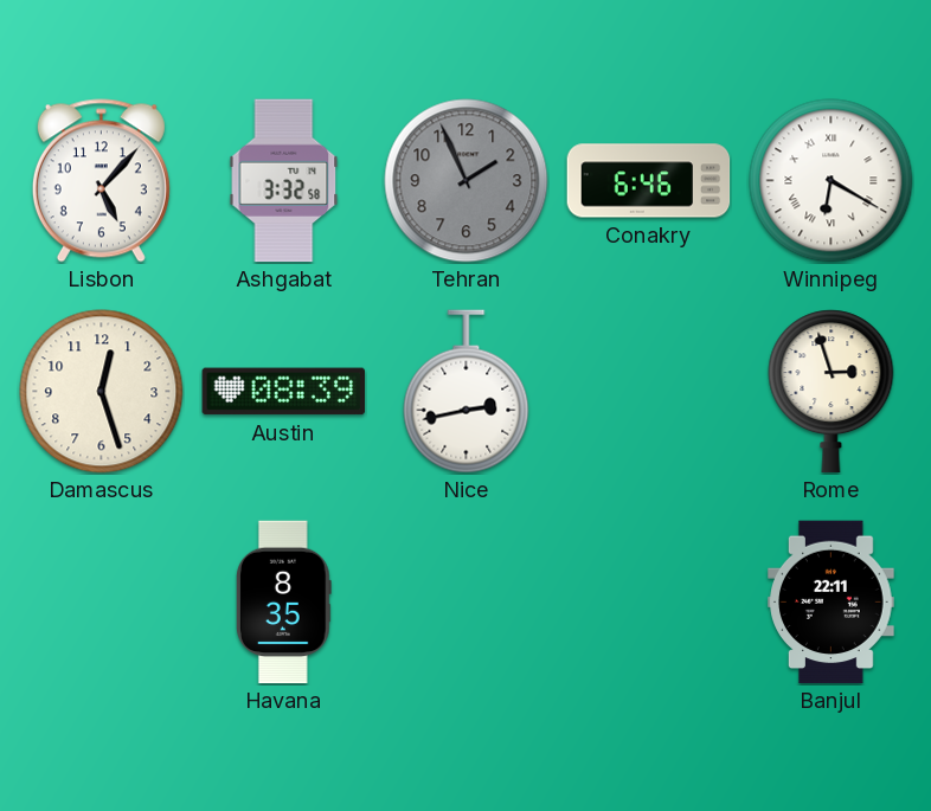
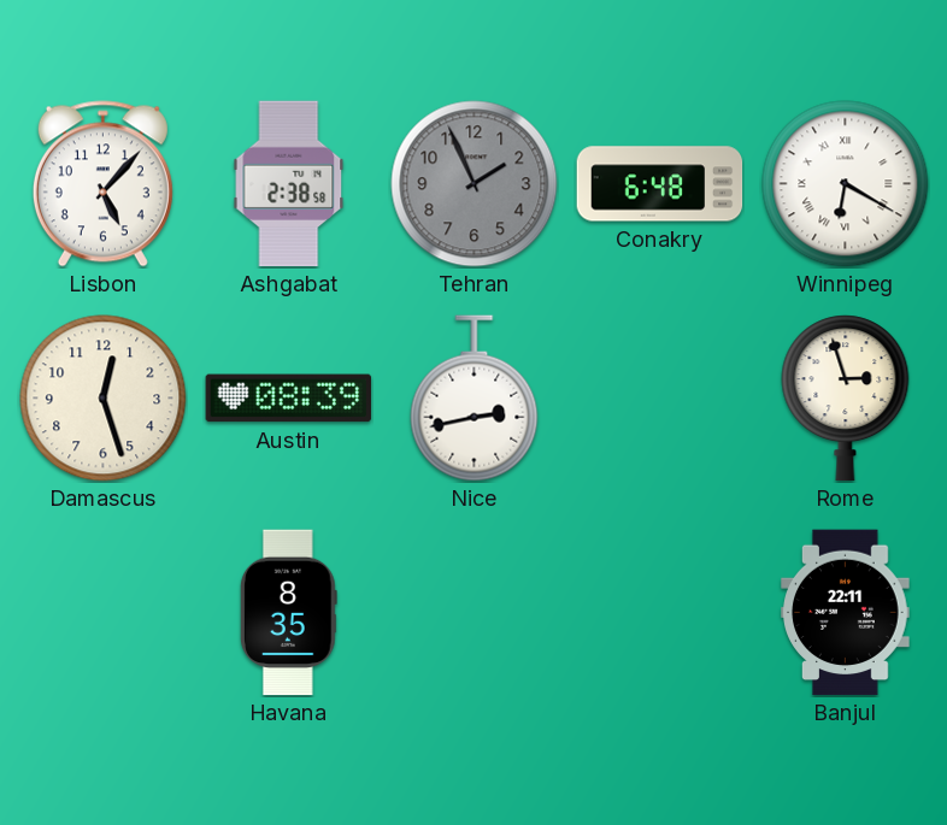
Ashgabat: 3:32 -> 2:38 (289, 184)
Conakry: 6:46 -> 6:48 (660, 184)
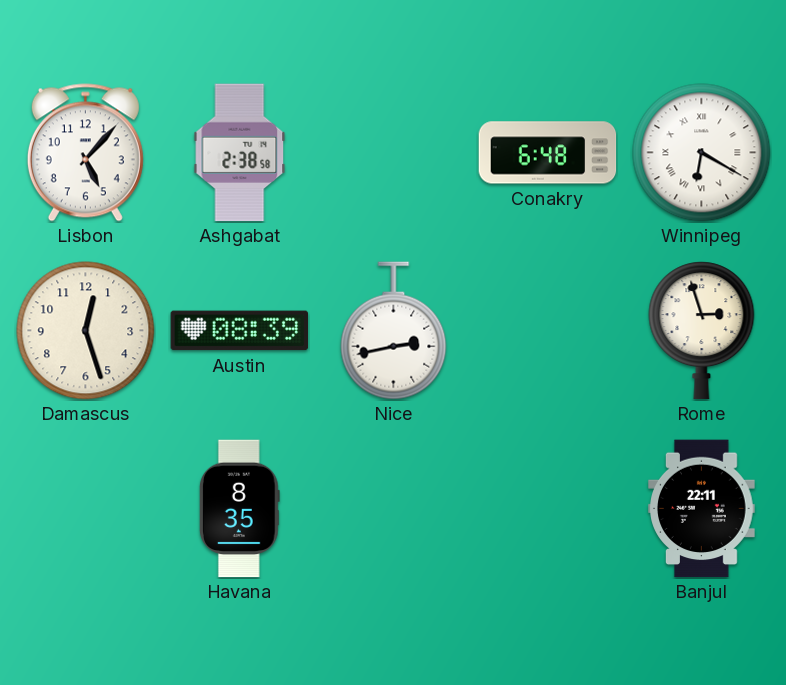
Tehran: 1:56 -> none (475, 184)
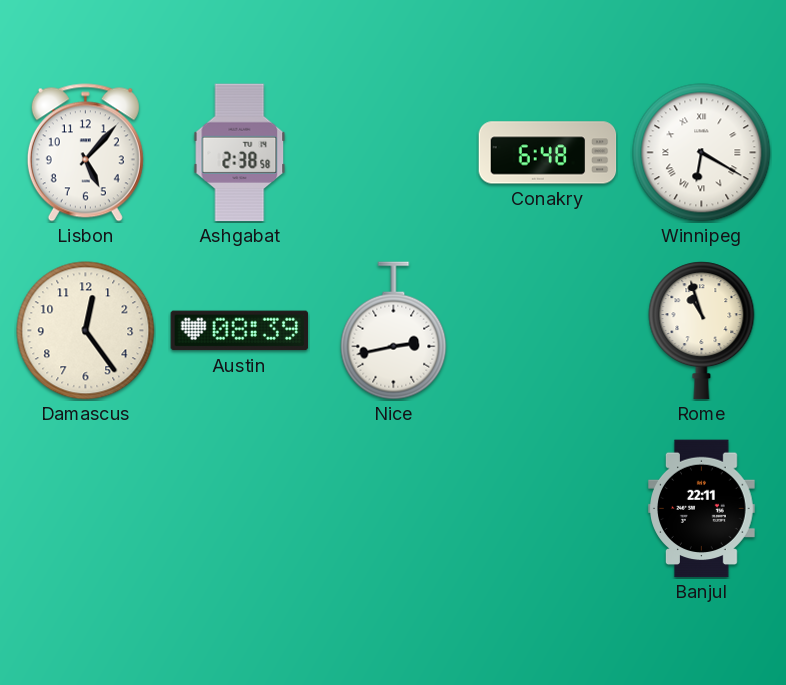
Damascus: 12:27 -> 12:24 (86, 331)
Rome: 2:57 -> 10:57 (702, 331)
Havana: 8:35 -> none (240, 509)
